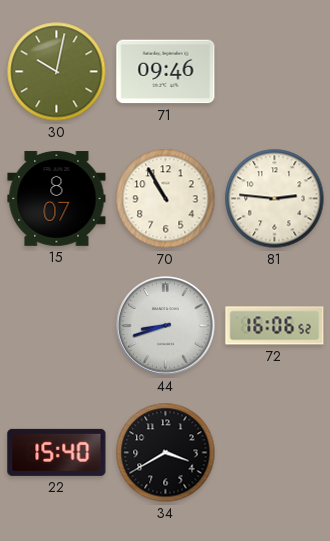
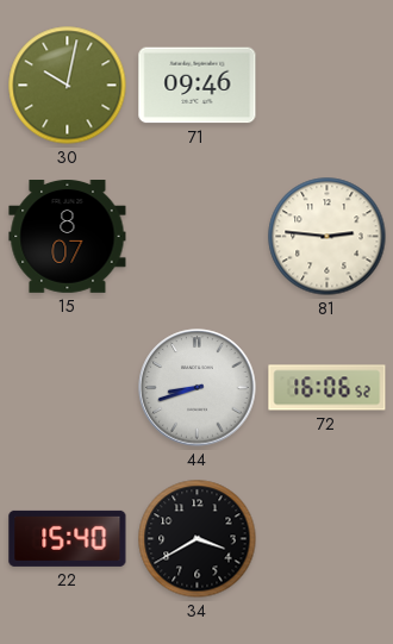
70: 10:55 -> none (166, 199)
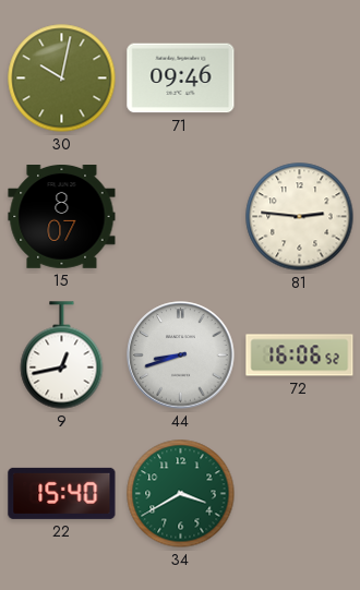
9: none -> 12:43 (62, 356)
34 dial: black -> green (181, 494)
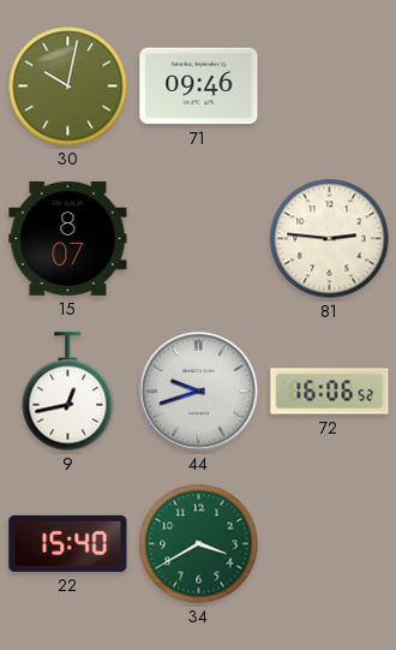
44: 8:42 -> 9:42 (199, 392)
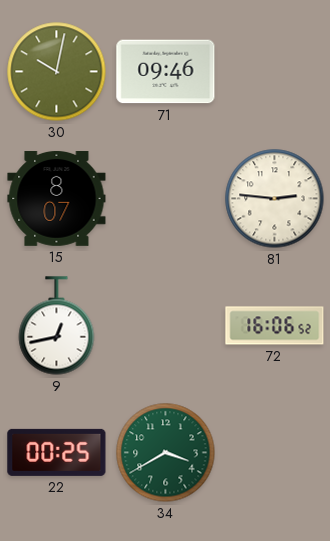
44: 9:42 -> none (199, 392)
22: 15:40 -> 00:25 (57, 452)
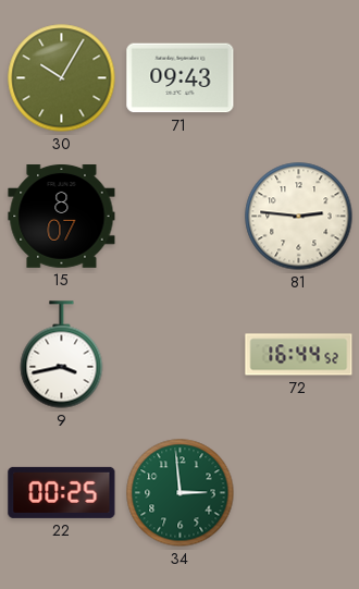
30: 10:02 -> 10:05 (62, 78)
71: 09:46 -> 09:43 (181, 78)
9: 12:43 -> 3:43 (62, 355)
72: 16:06 -> 16:44 (299, 355)
34: 3:40 -> 2:59 (181, 493)
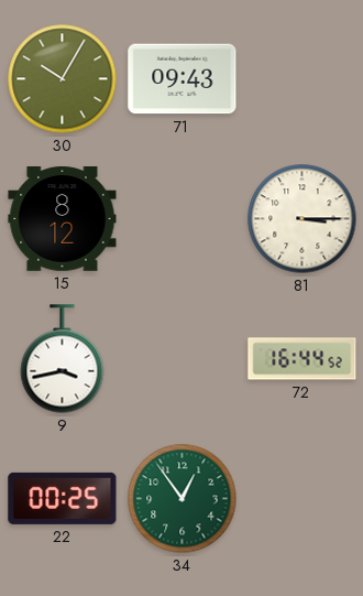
15: 8:07 -> 8:12 (63, 219)
81: 2:46 -> 3:15 (302, 219)
34: 2:59 -> 12:54 (183, 499)
